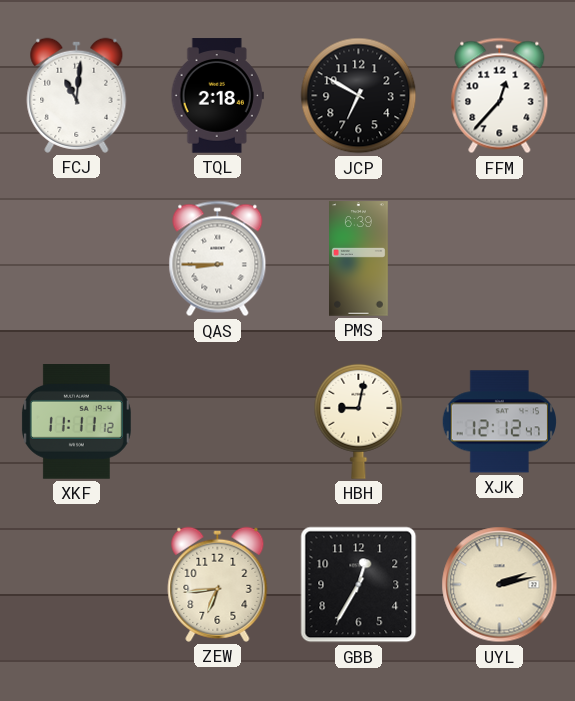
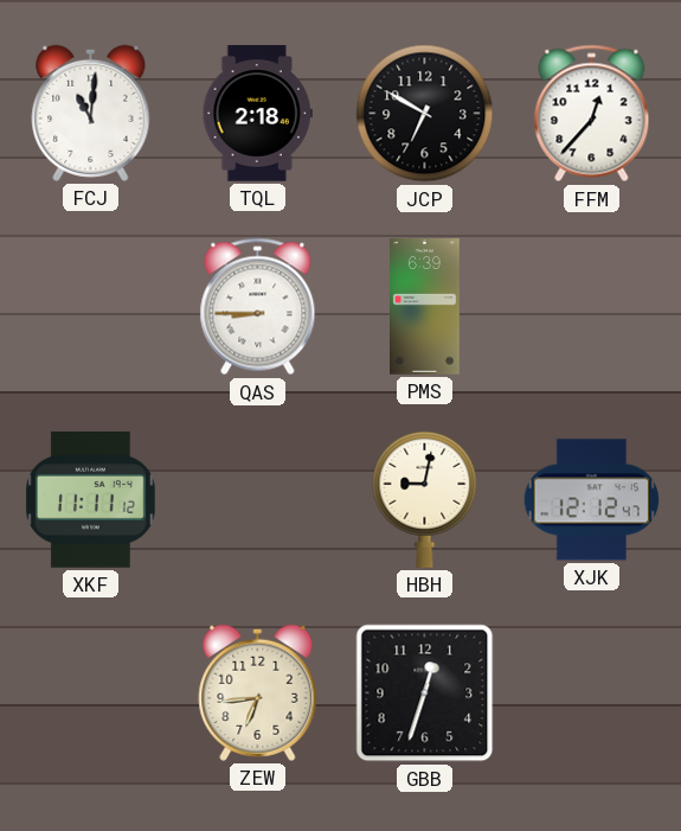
GBB: 12:35 -> 12:33 (425, 693)
UYL: 2:13 -> none (500, 585)
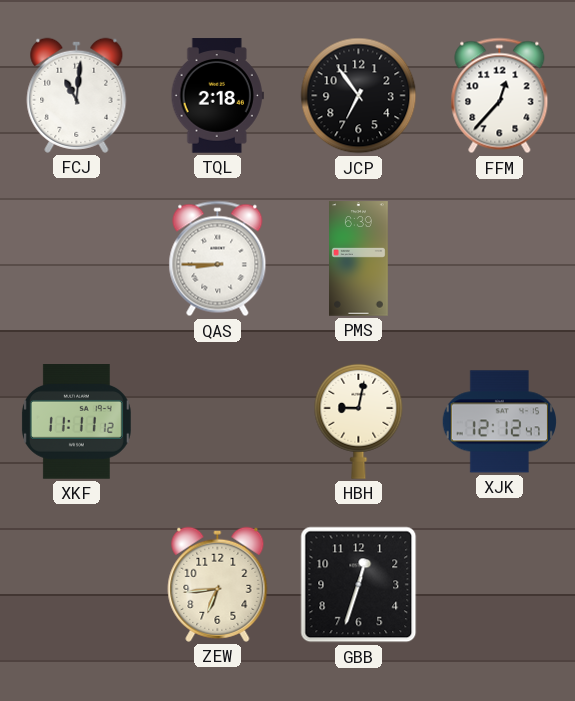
JCP: 6:50 -> 6:54 (359, 96)
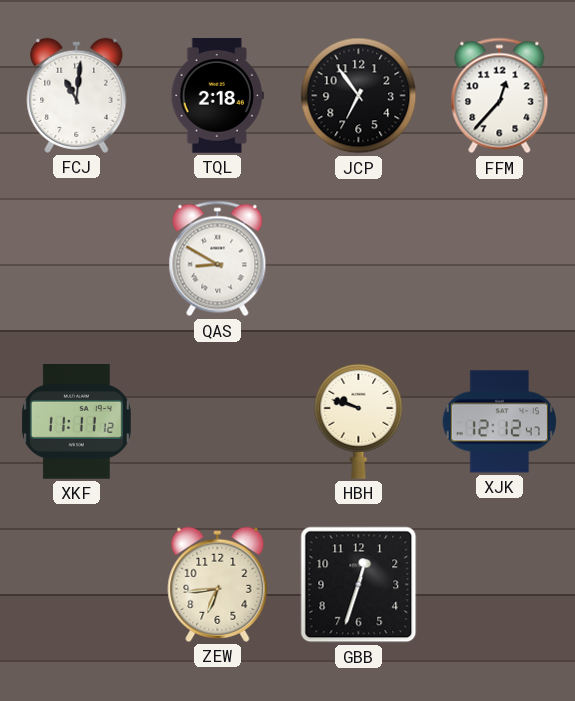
QAS: 8:45 -> 8:50 (218, 259)
PMS: 6:39 -> none (359, 259)
HBH: 9:02 -> 9:48 (359, 421)
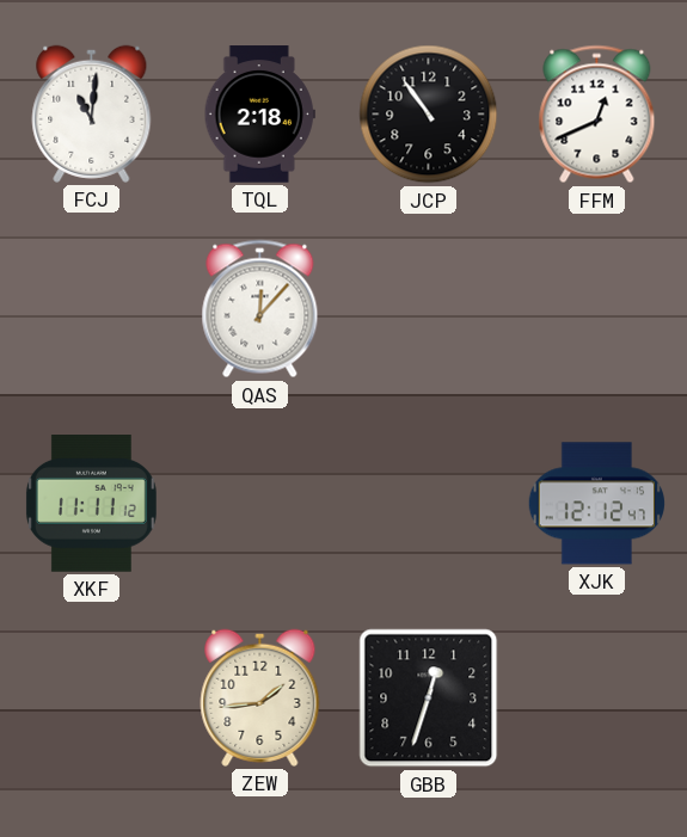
JCP: 6:54 -> 10:54 (429, 115)
FFM: 12:37 -> 12:41 (597, 115)
QAS: 8:50 -> 12:07 (260, 309)
HBH: 9:48 -> none (359, 421)
ZEW: 6:44 -> 1:44 (260, 697)
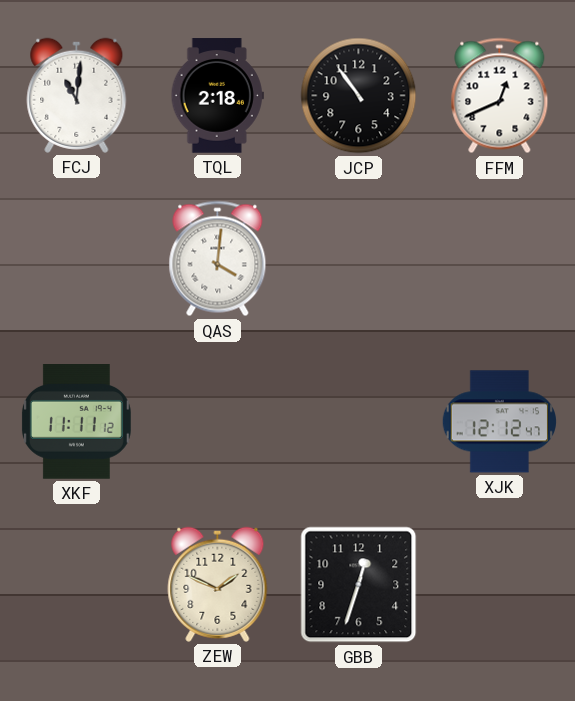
QAS: 12:07 -> 4:01 (218, 259)
ZEW: 1:44 -> 1:49 (218, 584)
